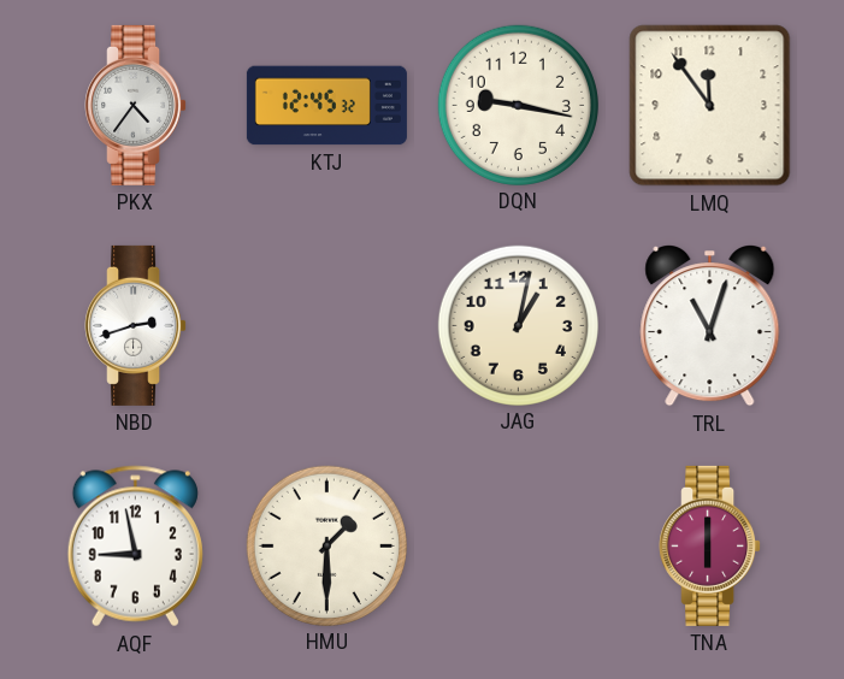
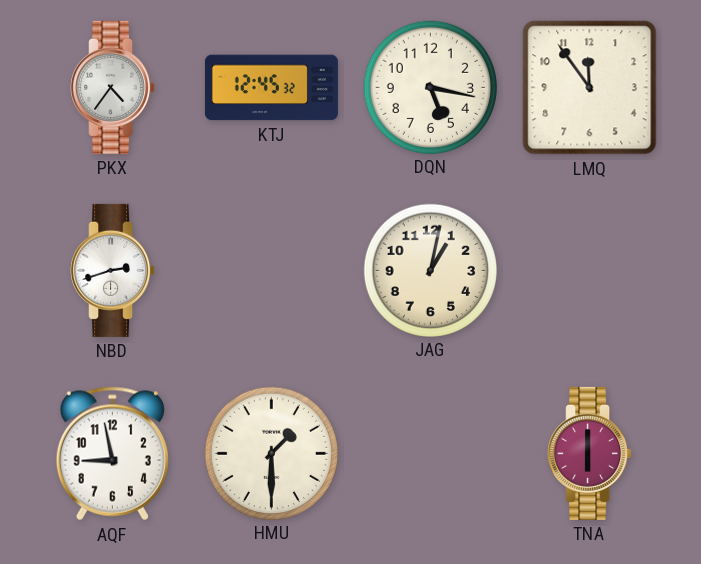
DQN: 9:17 -> 5:17 (430, 87)
TRL: 11:03 -> none (710, 326)
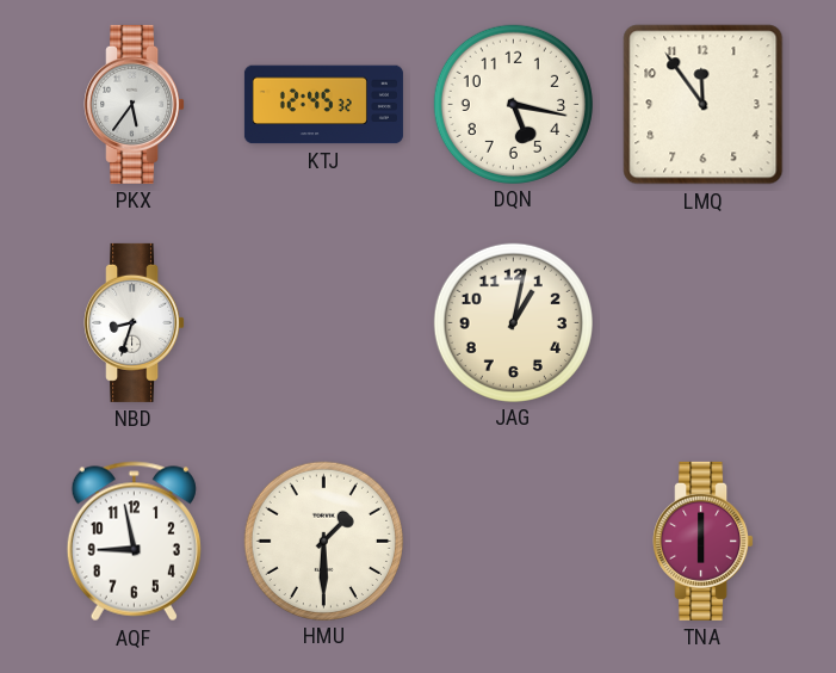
PKX: 4:36 -> 5:36 (135, 104)
NBD: 2:42 -> 8:33 (135, 322)
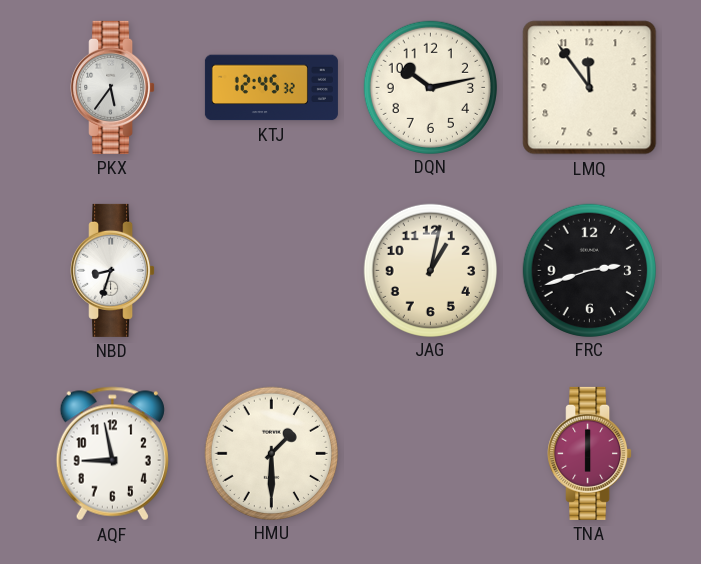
DQN: 5:17 -> 10:13 (430, 87)
FRC: none -> 2:42 (589, 270)
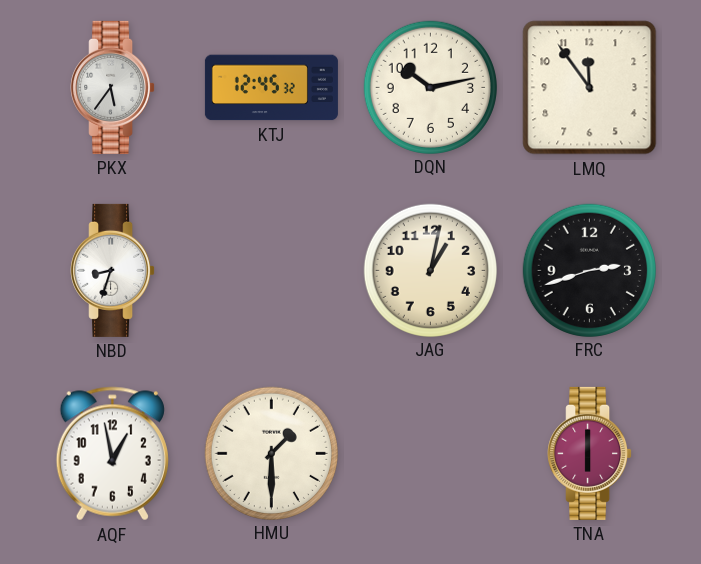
AQF: 8:58 -> 12:58 (112, 454)
